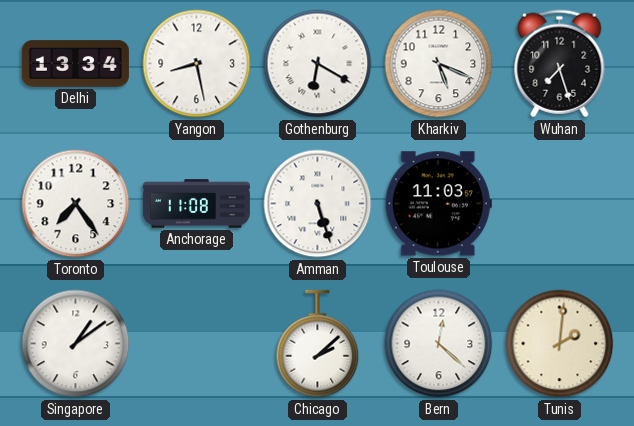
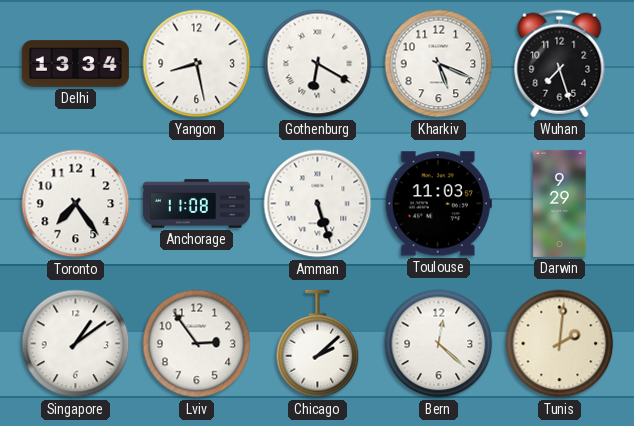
Darwin: none -> 9:29 (560, 203)
Lviv: none -> 2:54 (197, 344)
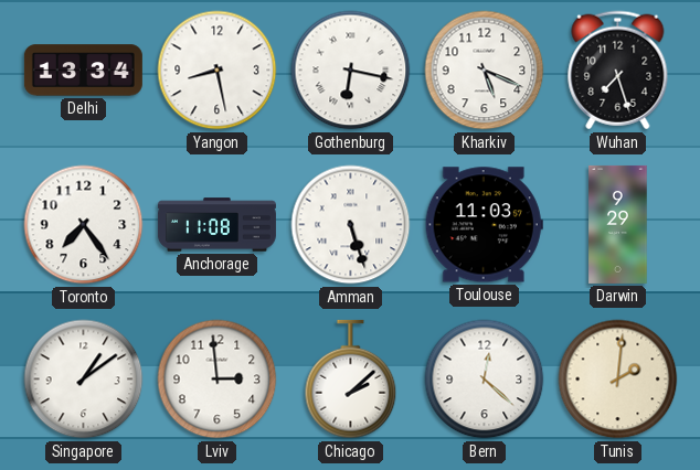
Gothenburg: 6:20 -> 6:17 (351, 71)
Lviv: 2:54 -> 2:59 (218, 380)
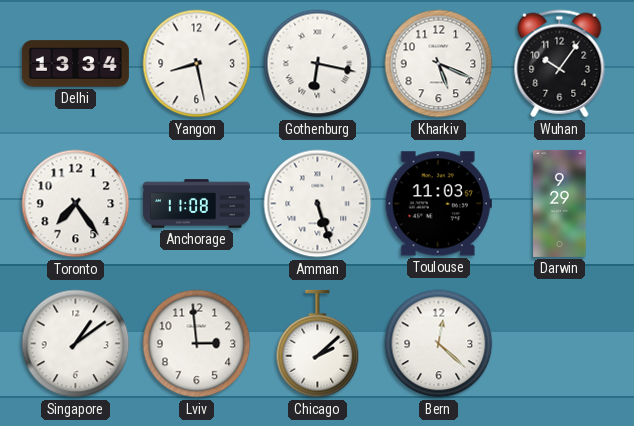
Wuhan: 7:27 -> 10:06 (560, 64)
Tunis: 2:01 -> none (618, 380)
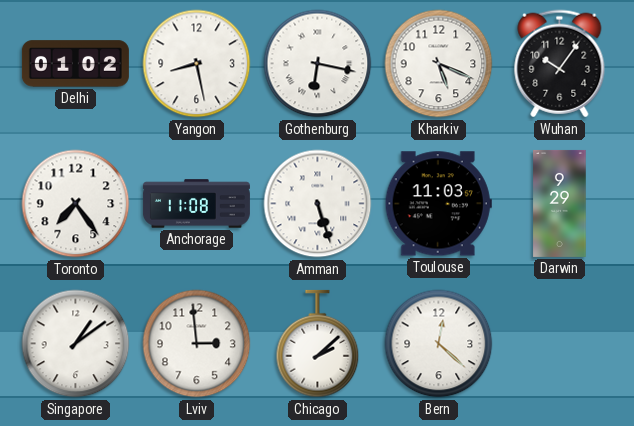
Delhi: 13:34 -> 01:02 (75, 64)
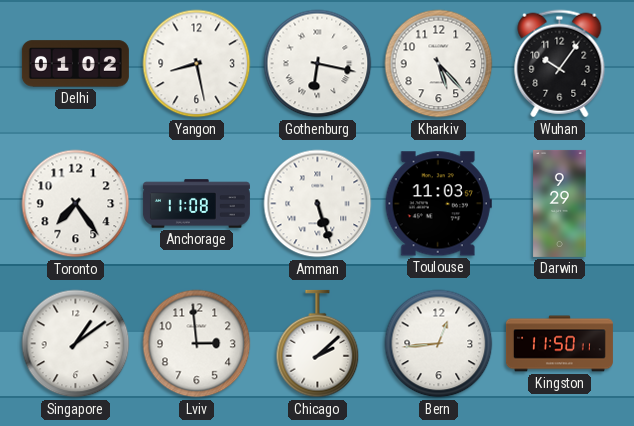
Kharkiv: 5:19 -> 5:23 (439, 64)
Bern: 12:22 -> 12:44 (439, 344)
Kingston: none -> 11:50 (559, 344)
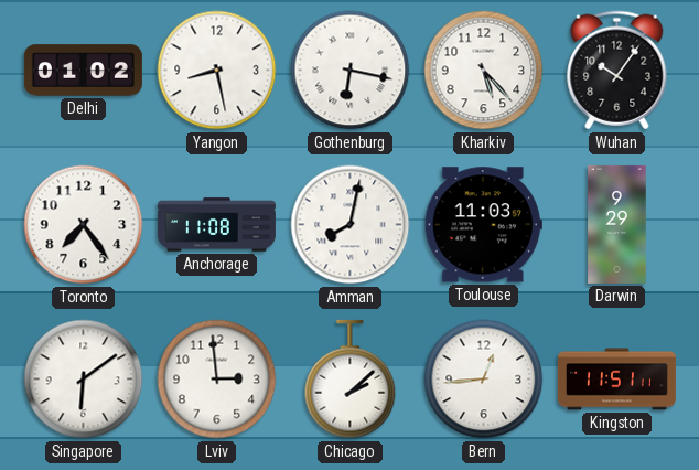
Amman: 5:27 -> 8:02 (351, 225)
Singapore: 1:09 -> 6:09 (84, 380)
Kingston: 11:50 -> 11:51 (616, 380)
